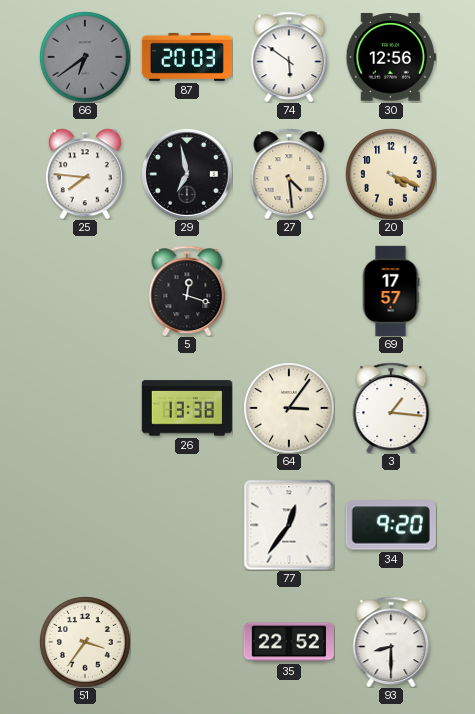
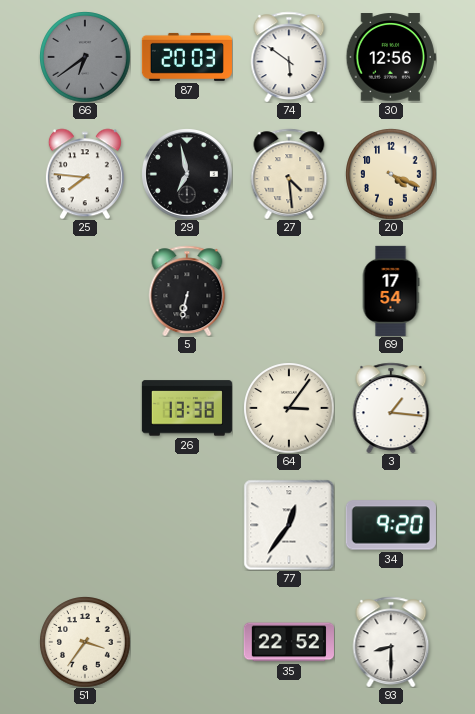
5: 12:18 -> 6:32 (187, 291)
69: 17:57 -> 17:54 (391, 291)
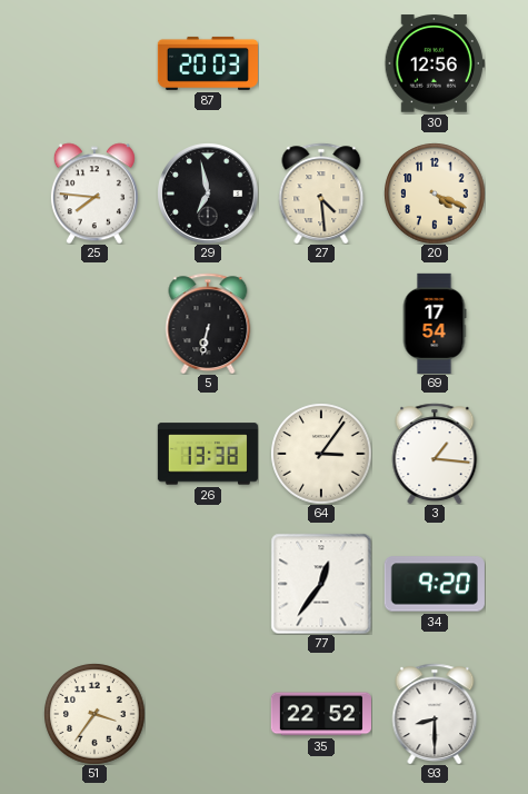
66: 6:39 -> none (85, 57)
74: 5:51 -> none (289, 57)
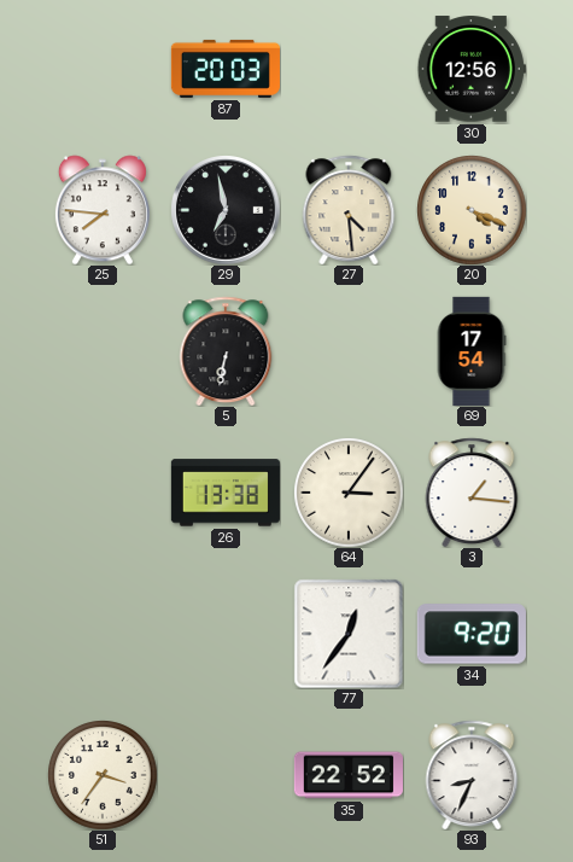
93: 8:30 -> 8:34 (472, 775)
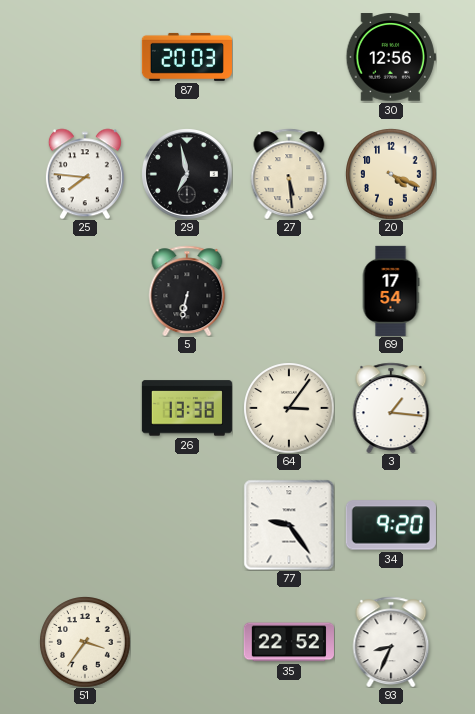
27: 4:29 -> 5:29 (289, 174)
77: 12:36 -> 9:24 (289, 525)
